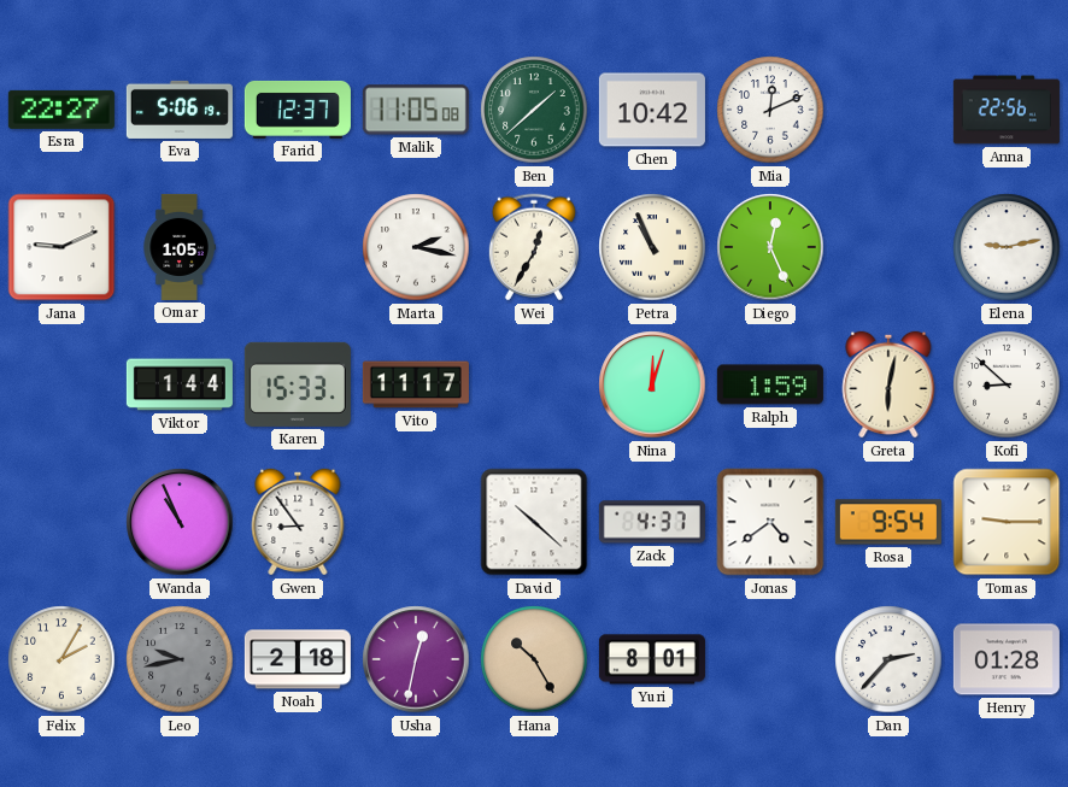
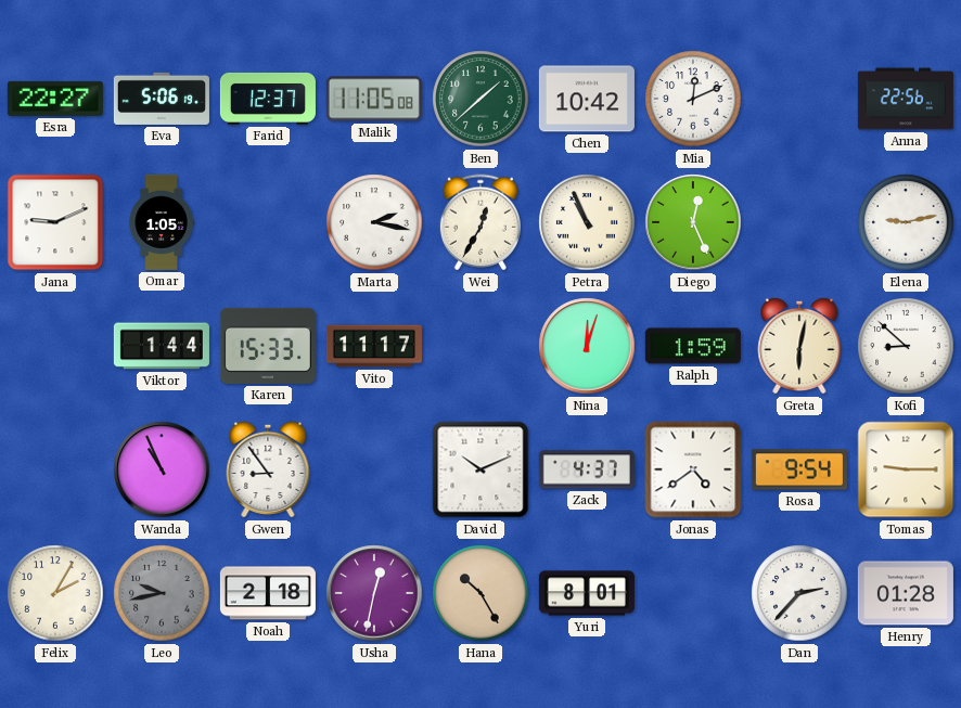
David: 10:22 -> 10:11 (480, 469)
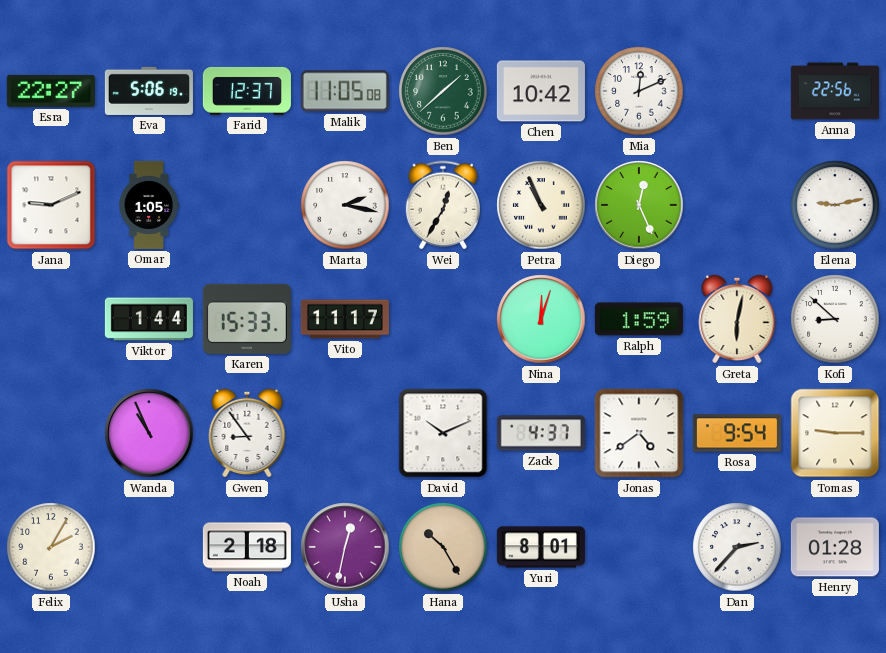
Leo: 9:43 -> none (162, 593)
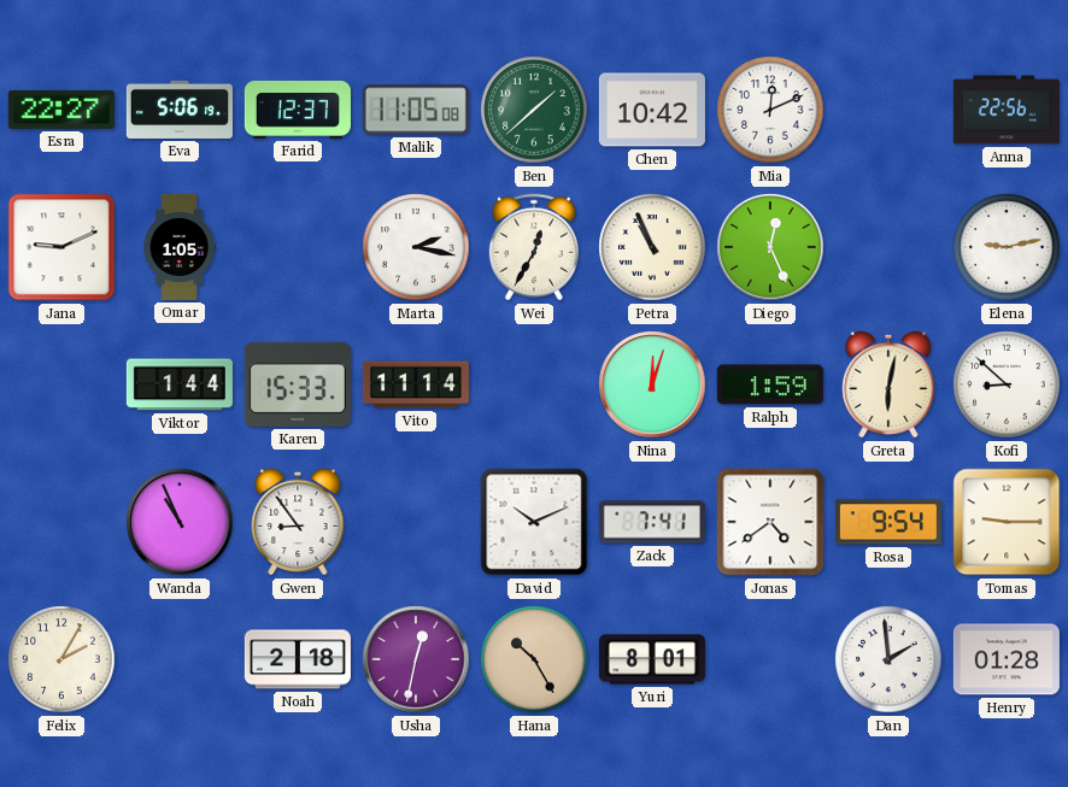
Vito: 11:17 -> 11:14 (416, 384)
Zack: 4:37 -> 7:41 (652, 522)
Dan: 2:37 -> 1:59 (888, 659)
